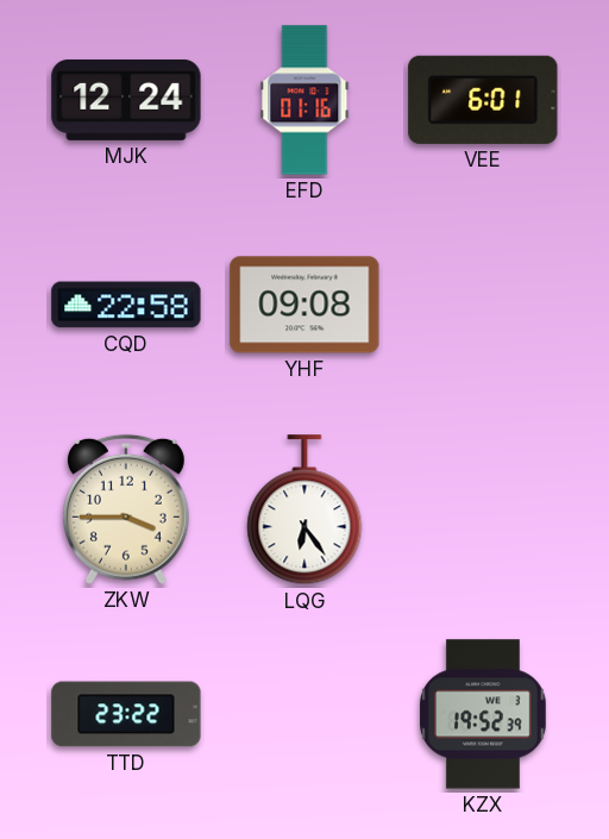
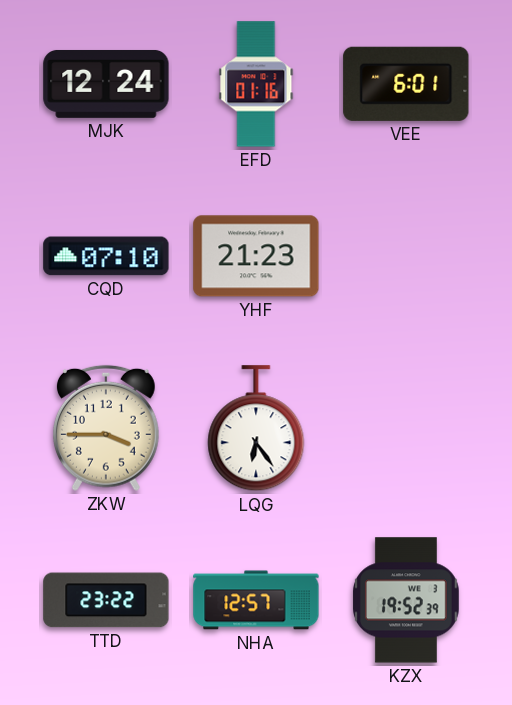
CQD: 22:58 -> 07:10 (106, 256)
YHF: 09:08 -> 21:23 (256, 256)
NHA: none -> 12:57 (256, 600)
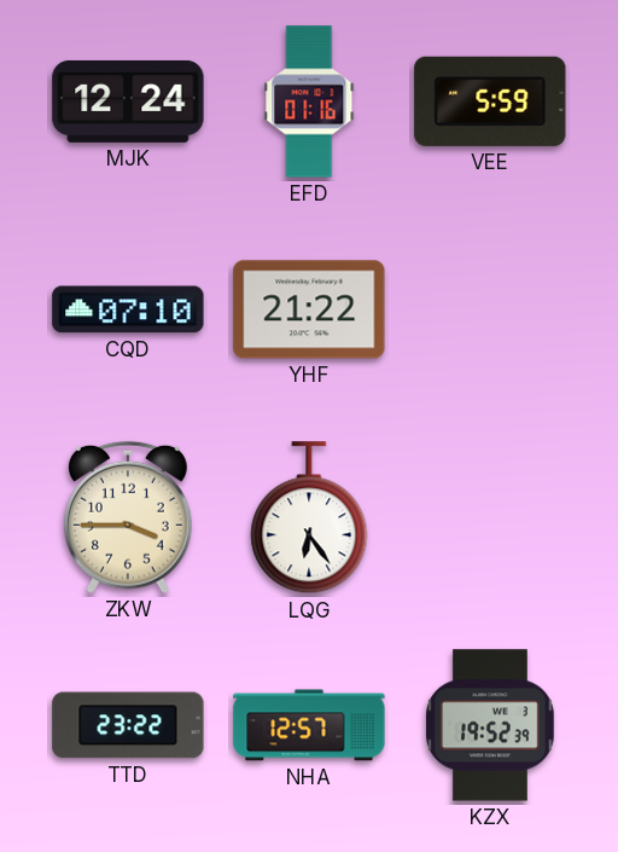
VEE: 6:01 -> 5:59 (490, 102)
YHF: 21:23 -> 21:22 (309, 309)
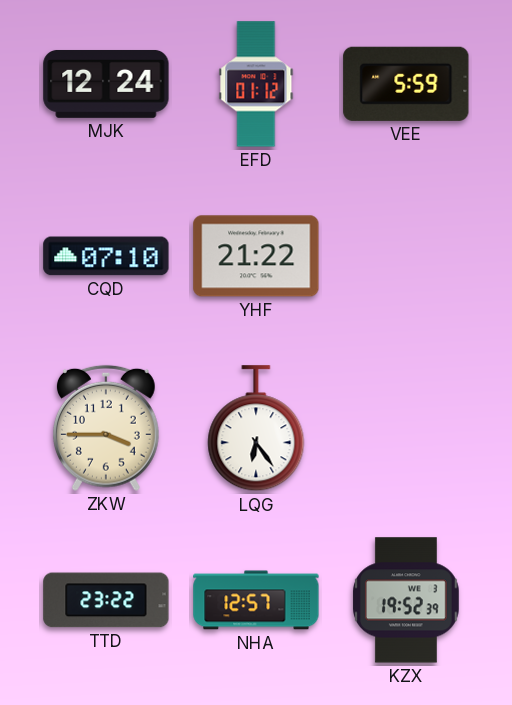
EFD: 01:16 -> 01:12 (256, 84)
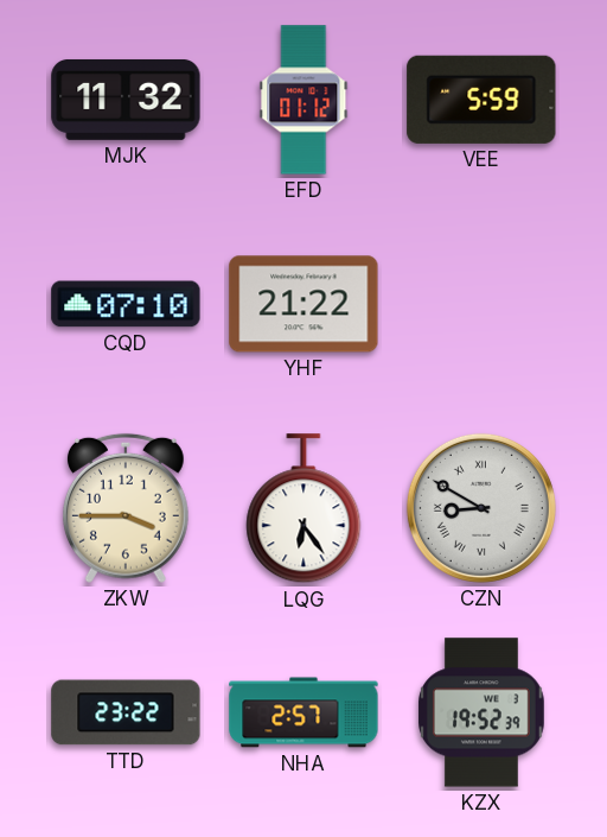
MJK: 12:24 -> 11:32 (126, 100)
CZN: none -> 8:50 (481, 508)
NHA: 12:57 -> 2:57 (303, 712)
